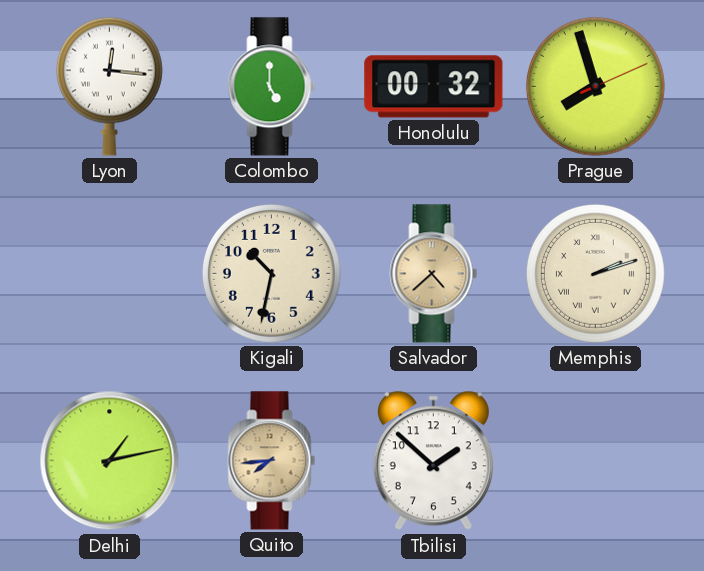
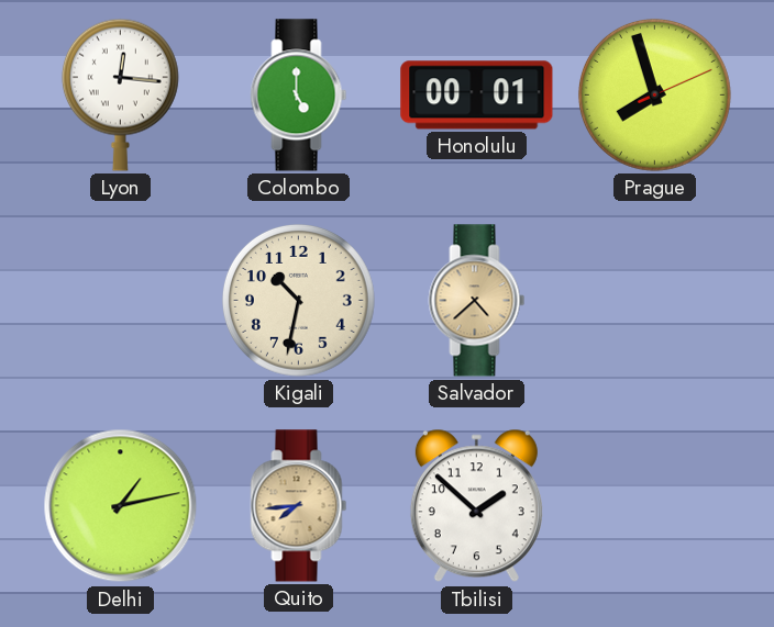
Honolulu: 00:32 -> 00:01 (477, 96)
Memphis: 2:12 -> none (595, 273)
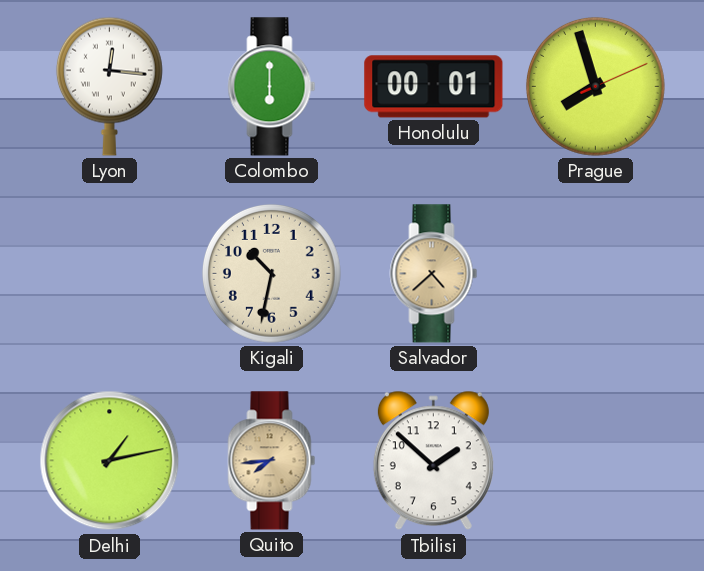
Colombo: 5:00 -> 6:00 (272, 87)
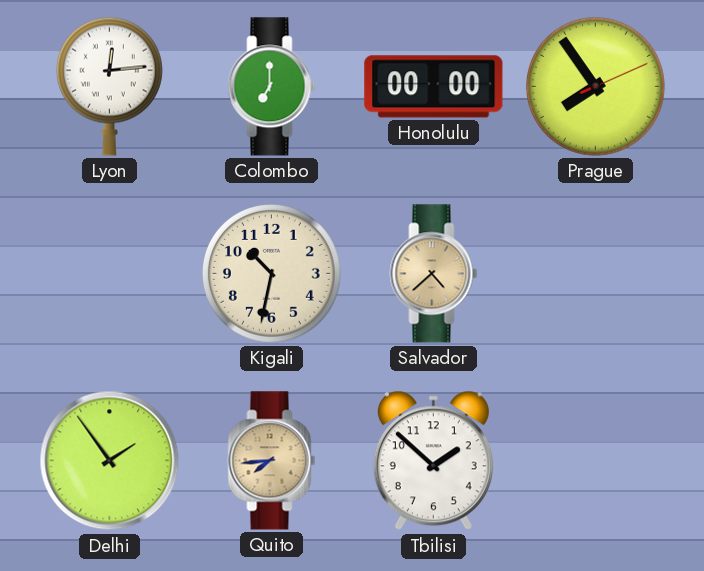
Lyon: 12:16 -> 12:14 (109, 86)
Colombo: 6:00 -> 7:00 (272, 87)
Honolulu: 00:01 -> 00:00 (434, 87)
Prague: 7:57 -> 7:54 (595, 86)
Delhi: 1:13 -> 1:54 (110, 461)
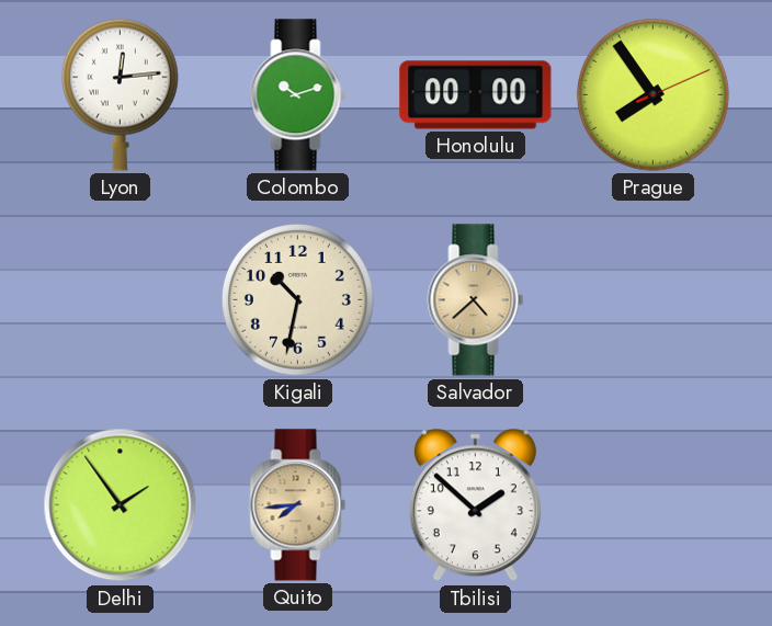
Colombo: 7:00 -> 10:12 (298, 95)
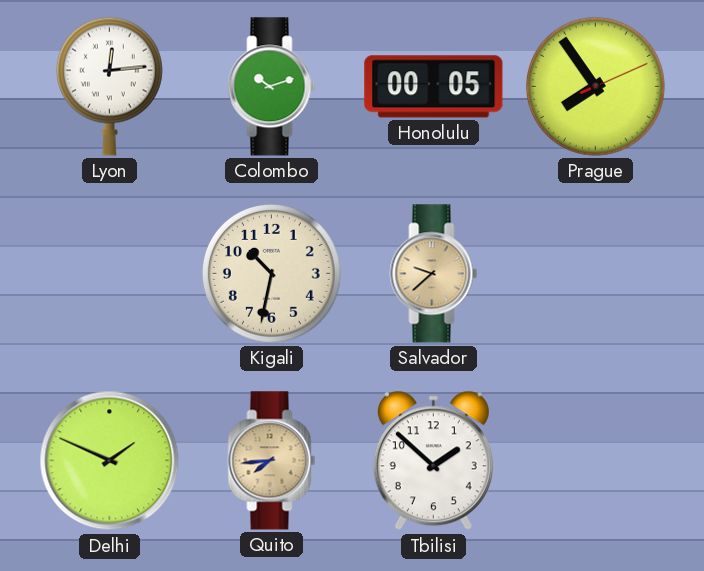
Honolulu: 00:00 -> 00:05 (434, 87)
Salvador: 4:38 -> 9:38 (434, 274)
Delhi: 1:54 -> 1:49 (110, 461)
